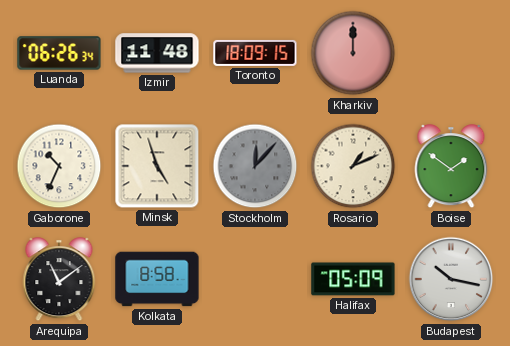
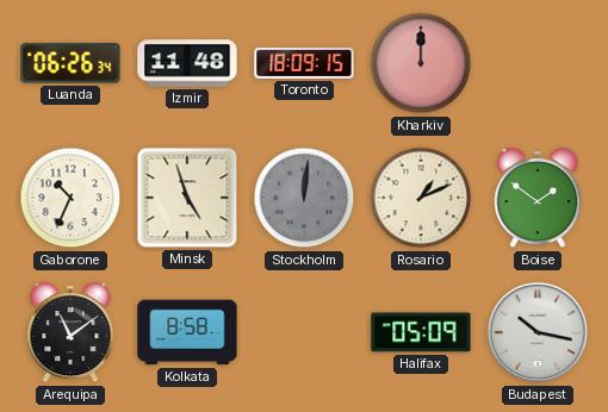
Stockholm: 12:07 -> 12:01 (304, 198)
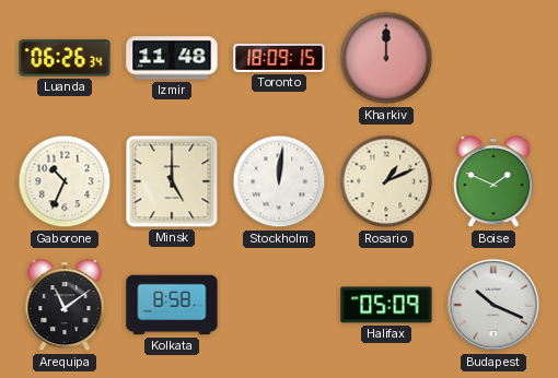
Minsk: 4:57 -> 5:00 (172, 181)
Stockholm dial: grey -> white (279, 181)
Boise: 1:51 -> 1:49 (493, 182)
Budapest: 10:17 -> 10:19 (493, 305)
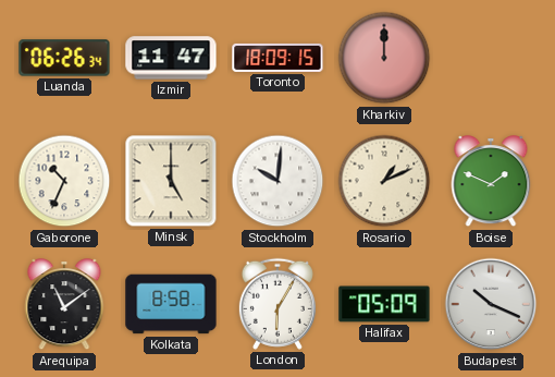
Izmir: 11:48 -> 11:47 (171, 58)
Stockholm: 12:01 -> 10:01 (277, 181)
London: none -> 6:05 (277, 304)
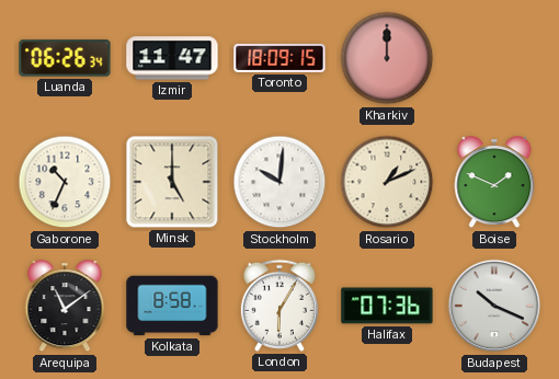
Halifax: 05:09 -> 07:36 (387, 306)
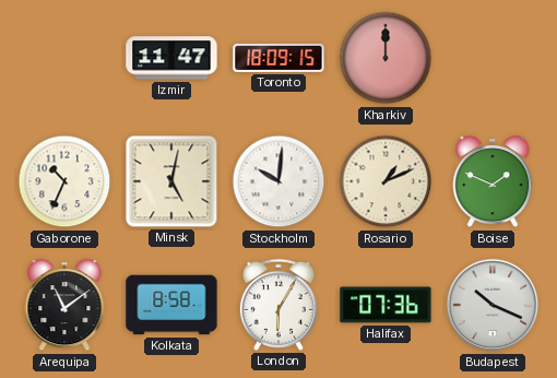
Luanda: 06:26 -> none (65, 58)
Minsk: 5:00 -> 5:02 (171, 181)
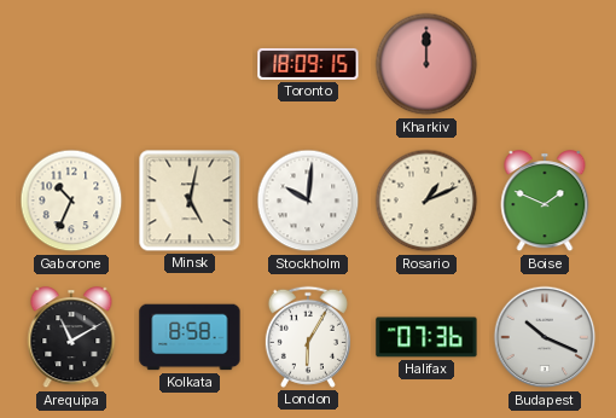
Izmir: 11:47 -> none (171, 58)
Arequipa: 11:09 -> 11:10 (71, 338)
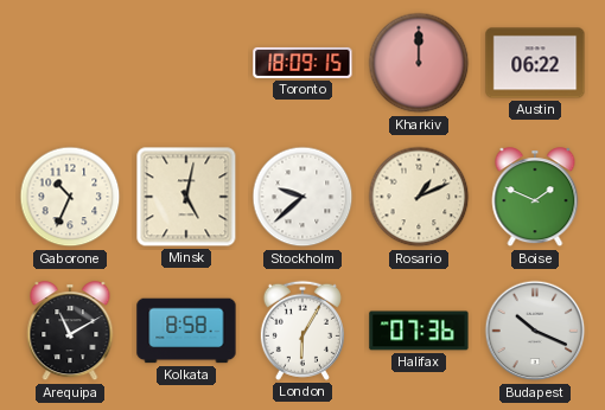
Austin: none -> 06:22 (535, 63)
Stockholm: 10:01 -> 9:38 (302, 197)
